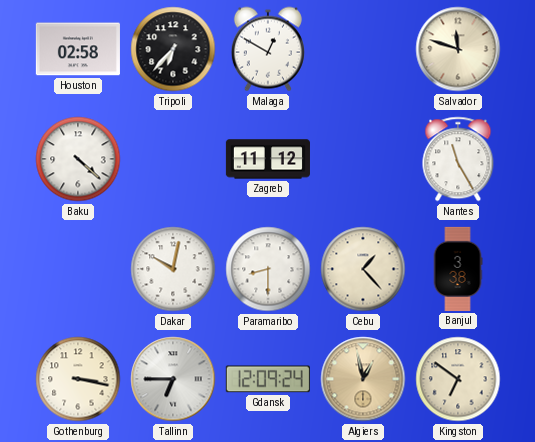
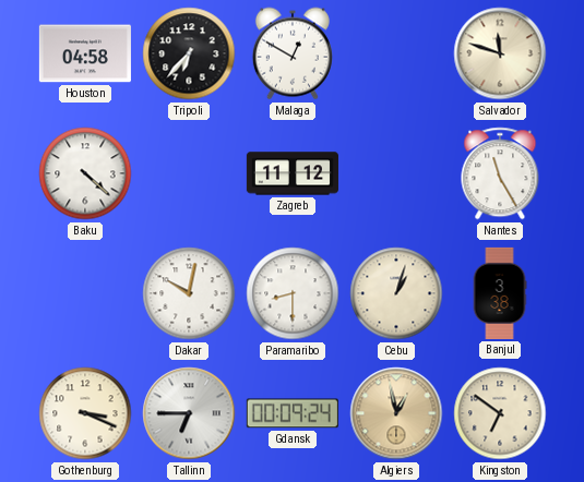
Houston: 02:58 -> 04:58 (85, 53)
Cebu: 1:23 -> 1:03 (396, 293)
Gothenburg: 3:17 -> 3:19 (85, 413)
Gdansk: 12:09 -> 00:09 (293, 413)
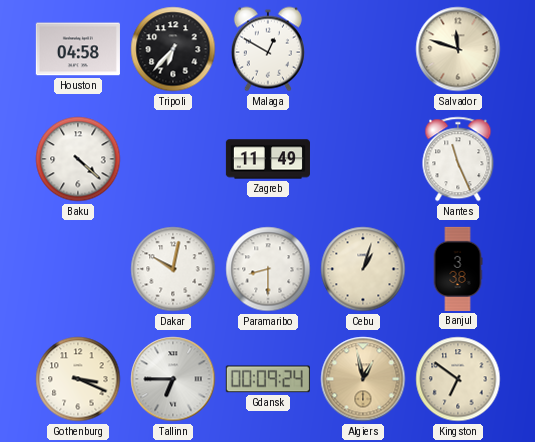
Zagreb: 11:12 -> 11:49 (268, 159)
Nantes: 11:25 -> 11:26 (458, 159)
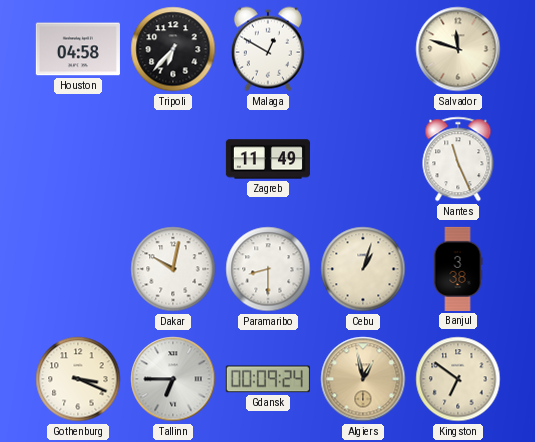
Baku: 4:22 -> none (78, 159)
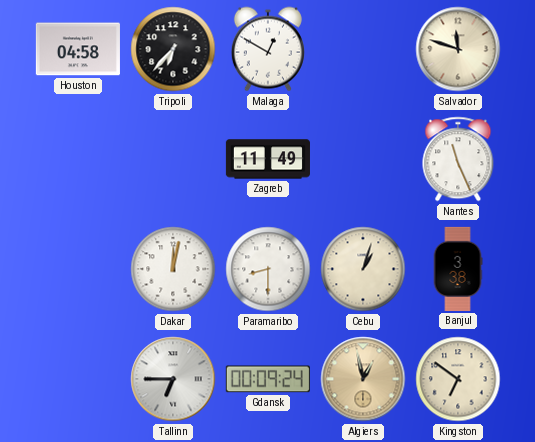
Dakar: 10:02 -> 12:02 (173, 269)
Gothenburg: 3:19 -> none (78, 379)
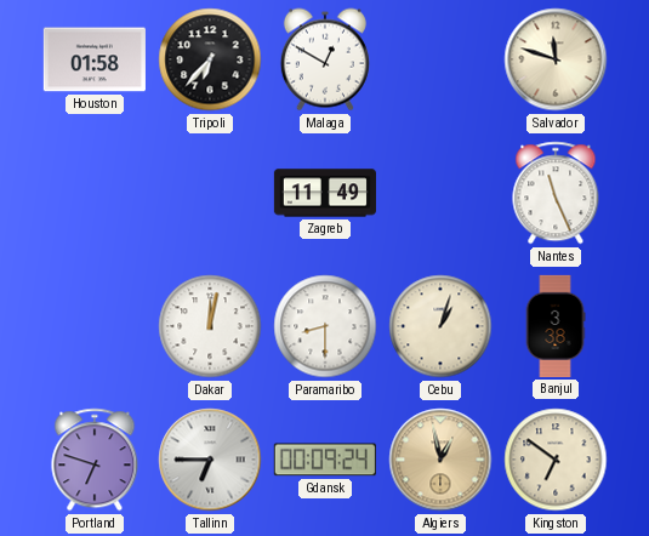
Houston: 04:58 -> 01:58 (95, 59)
Portland: none -> 6:48 (95, 460)
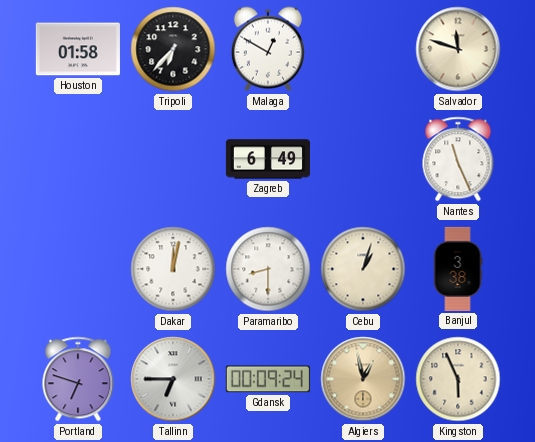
Zagreb: 11:49 -> 6:49 (268, 159)
Kingston: 6:51 -> 5:56 (458, 379)
